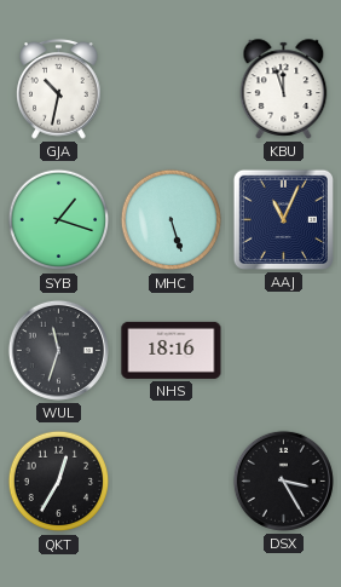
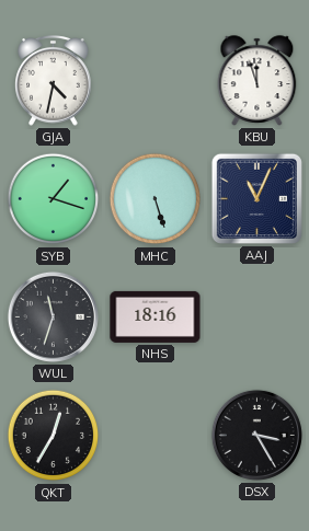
GJA: 10:32 -> 4:32 (54, 81)
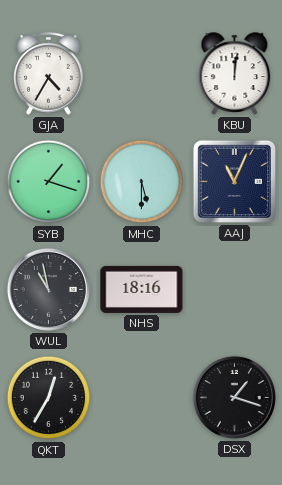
GJA: 4:32 -> 4:35 (49, 74)
KBU: 11:57 -> 12:01 (235, 74)
MHC: 5:27 -> 5:30 (142, 182)
WUL: 11:33 -> 10:58 (48, 289)
DSX: 3:25 -> 1:18 (234, 397)
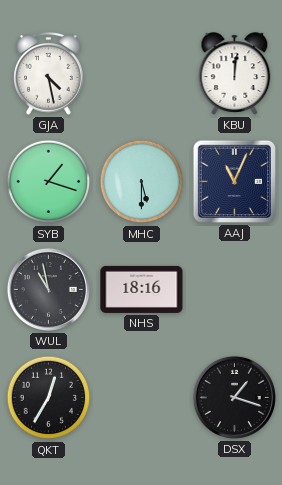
GJA: 4:35 -> 4:28 (49, 74)
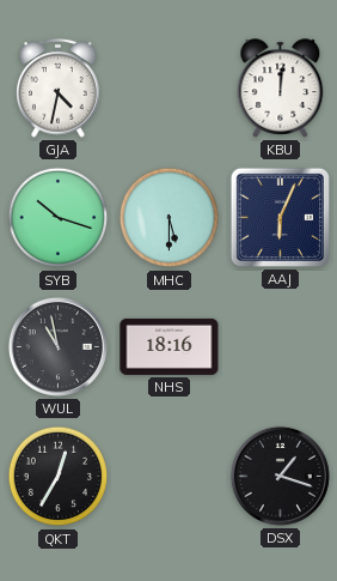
GJA: 4:28 -> 4:32 (59, 89)
SYB: 1:18 -> 10:18 (59, 218)
AAJ: 11:04 -> 6:04 (280, 217)
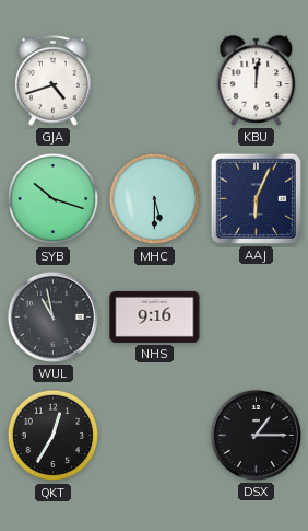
GJA: 4:32 -> 4:42 (54, 81)
NHS: 18:16 -> 9:16 (155, 316)
DSX: 1:18 -> 1:15 (256, 435)
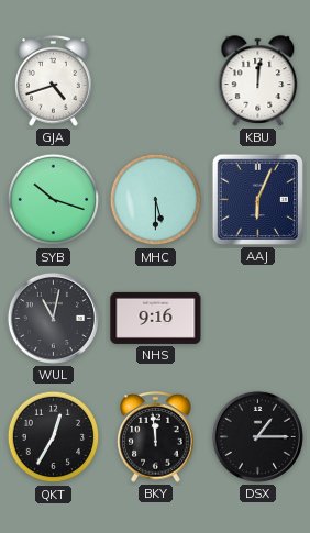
WUL: 10:58 -> 11:02 (53, 318)
BKY: none -> 11:59 (156, 437)
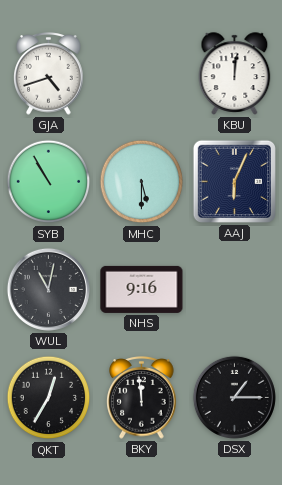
SYB: 10:18 -> 10:55 (49, 182)
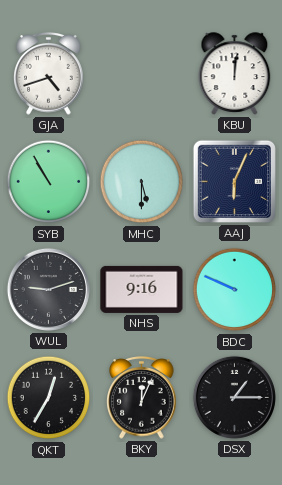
WUL: 11:02 -> 9:12 (48, 289)
BDC: none -> 9:49 (235, 290)
BKY: 11:59 -> 12:04 (142, 398)
